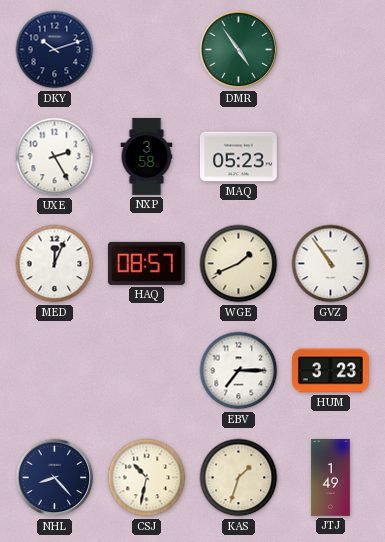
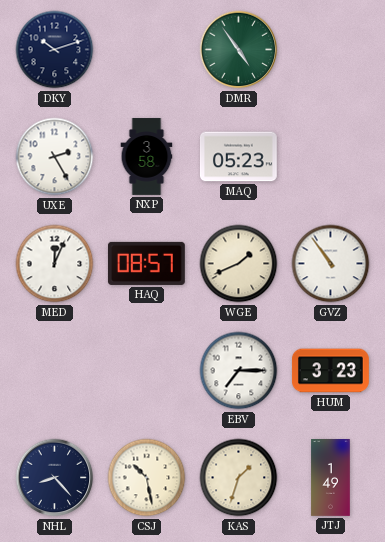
CSJ: 10:32 -> 10:28 (147, 478)
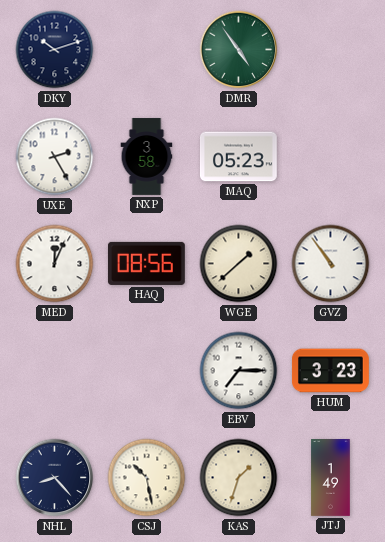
HAQ: 08:57 -> 08:56 (146, 263)
WGE: 1:41 -> 1:38 (239, 264)
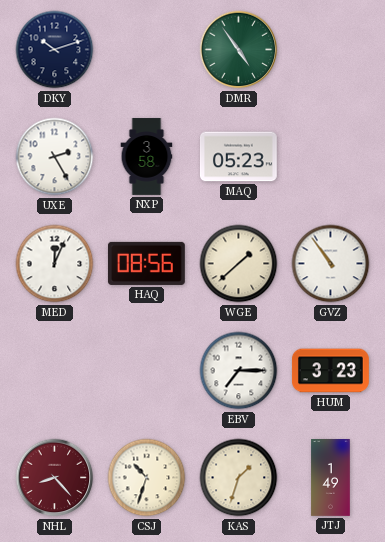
NHL dial: navy -> burgundy (55, 478)
CSJ: 10:28 -> 10:33 (147, 478)
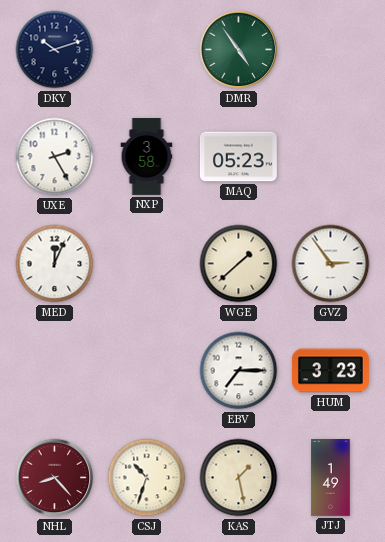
HAQ: 08:56 -> none (146, 263)
GVZ: 10:54 -> 2:54 (331, 264)
KAS: 1:33 -> 1:28 (239, 478)
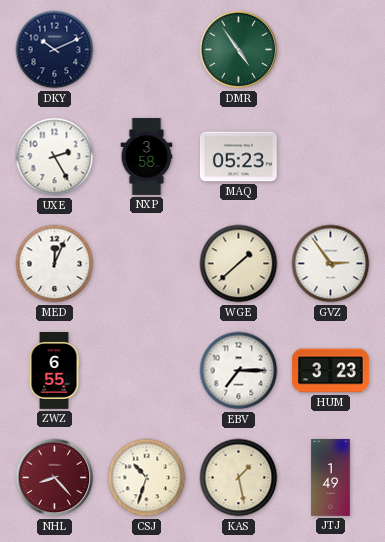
DKY: 10:12 -> 10:11 (55, 50)
ZWZ: none -> 6:55 (54, 371)
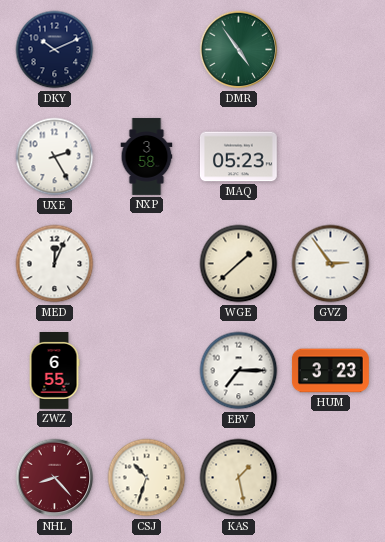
JTJ: 1:49 -> none (331, 478)
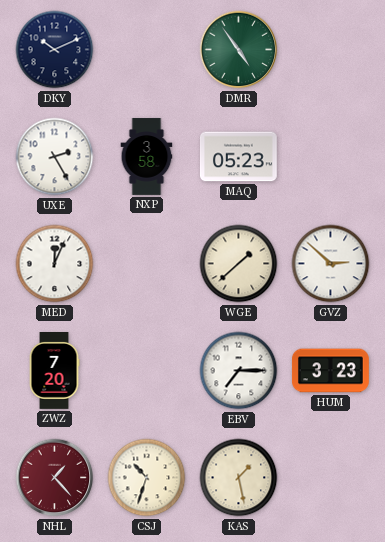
GVZ: 2:54 -> 2:52 (331, 264)
ZWZ: 6:55 -> 7:20 (54, 371)
NHL: 8:23 -> 1:23 (55, 478)
